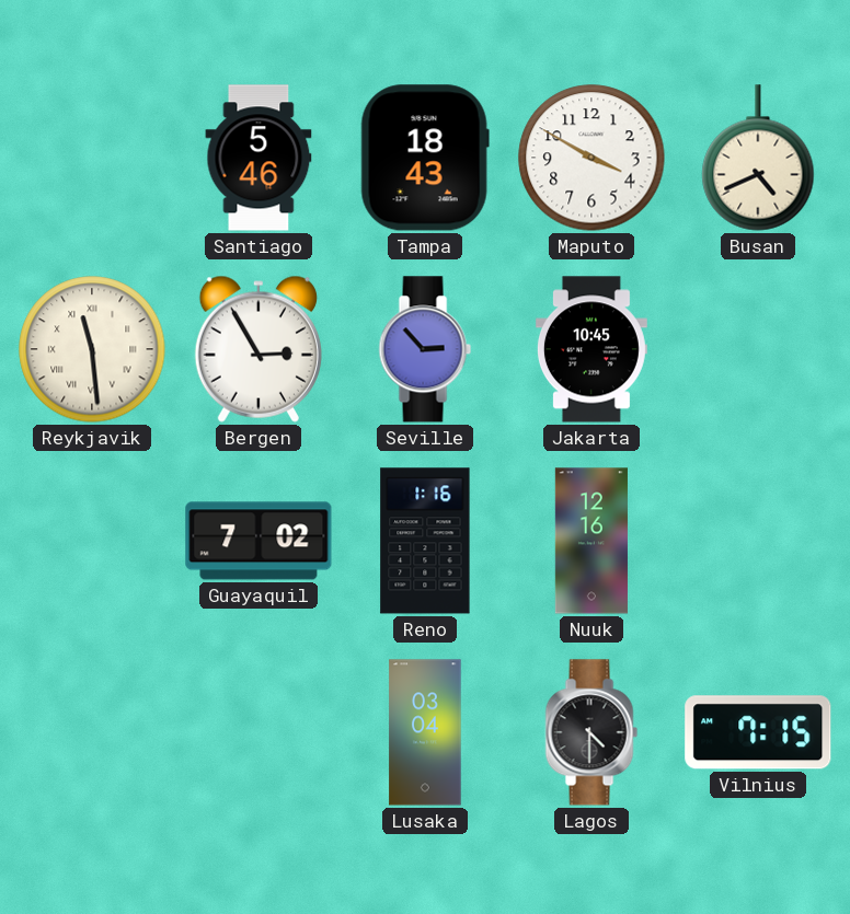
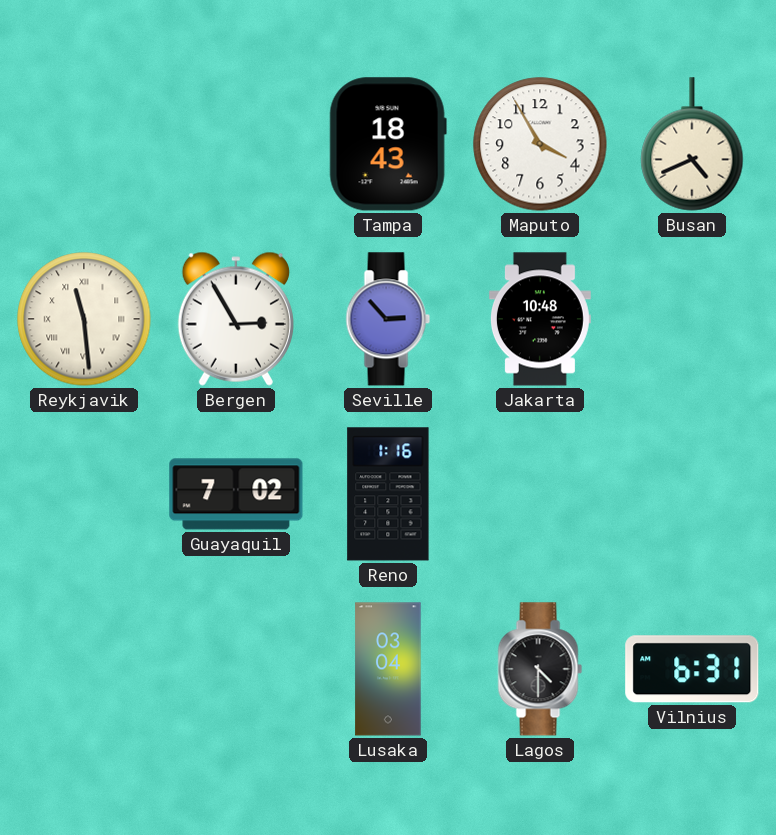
Santiago: 5:46 -> none (259, 158)
Maputo: 3:50 -> 3:55 (540, 144)
Jakarta: 10:45 -> 10:48 (540, 319)
Nuuk: 12:16 -> none (591, 541)
Vilnius: 7:15 -> 6:31 (692, 669)
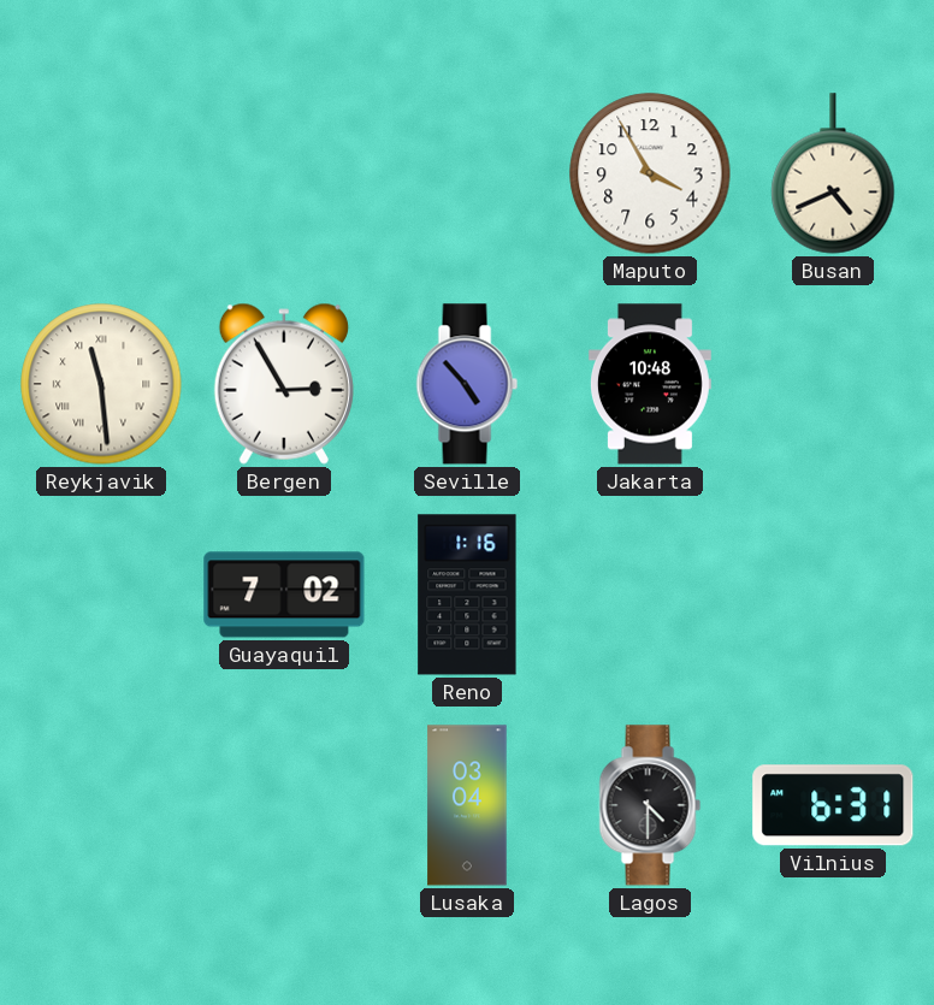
Tampa: 18:43 -> none (388, 144)
Seville: 2:53 -> 4:53 (467, 384)
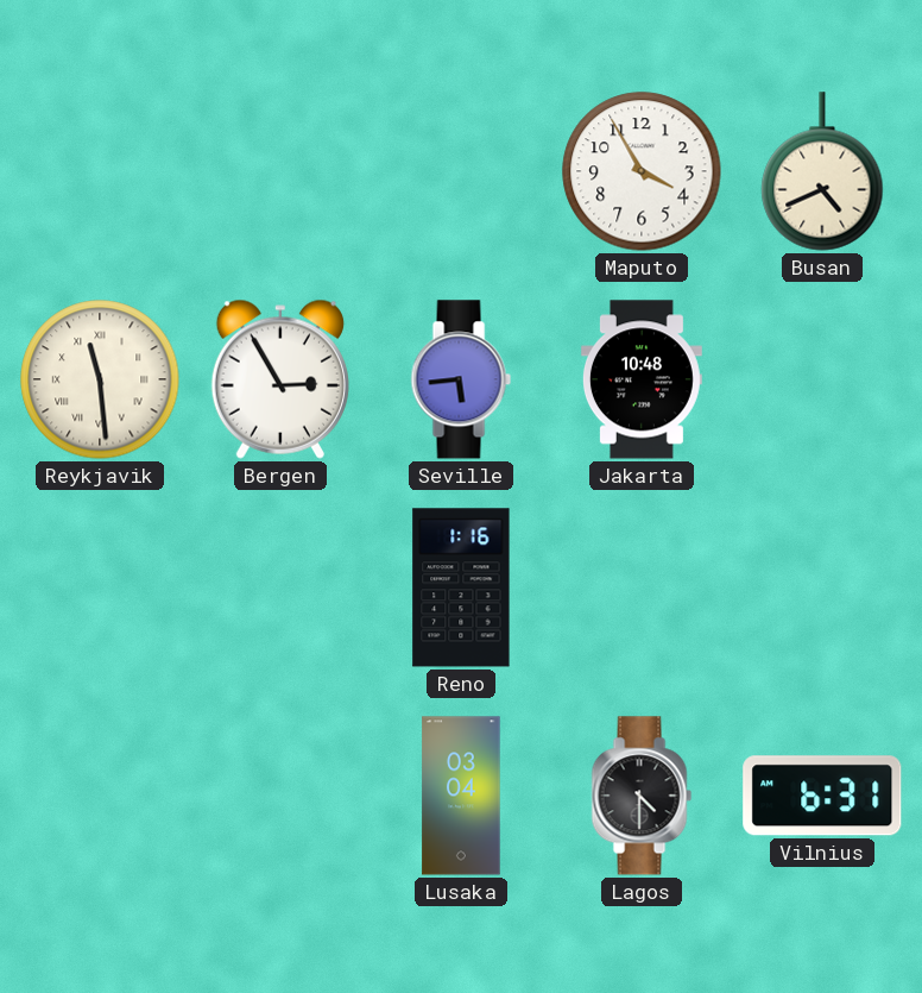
Seville: 4:53 -> 5:44 (461, 379)
Guayaquil: 7:02 -> none (284, 595)
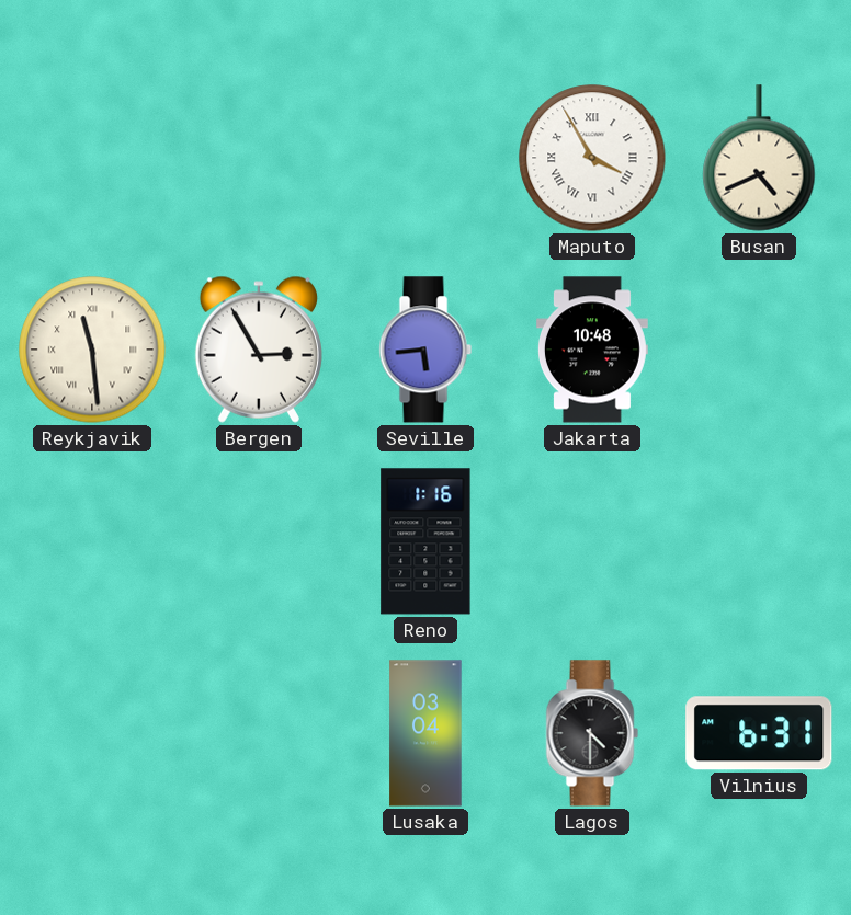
Maputo numerals: Arabic -> Roman (592, 158)
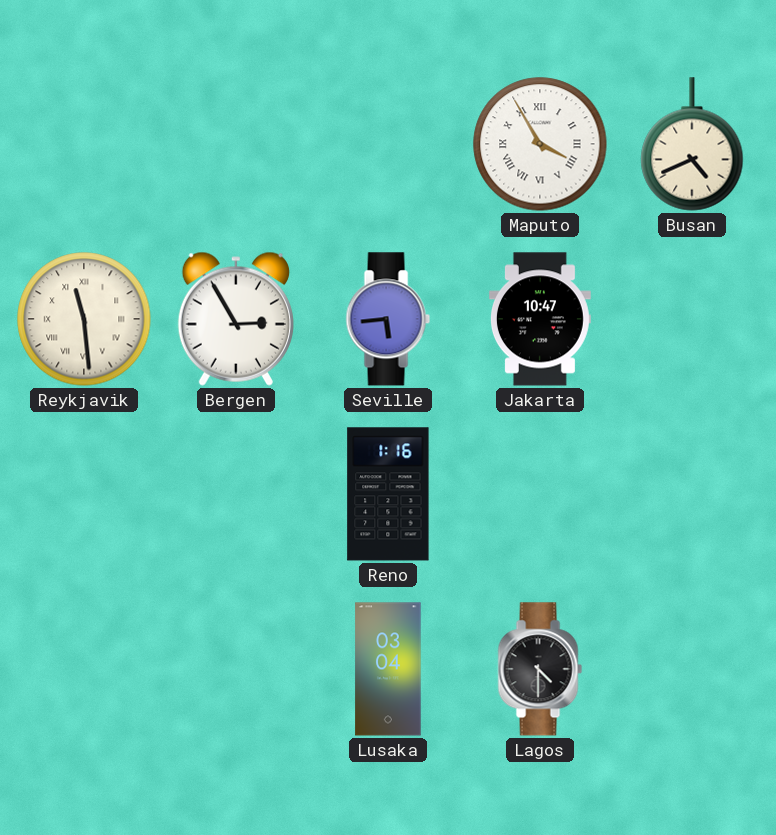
Jakarta: 10:48 -> 10:47 (540, 319)
Vilnius: 6:31 -> none (759, 733)
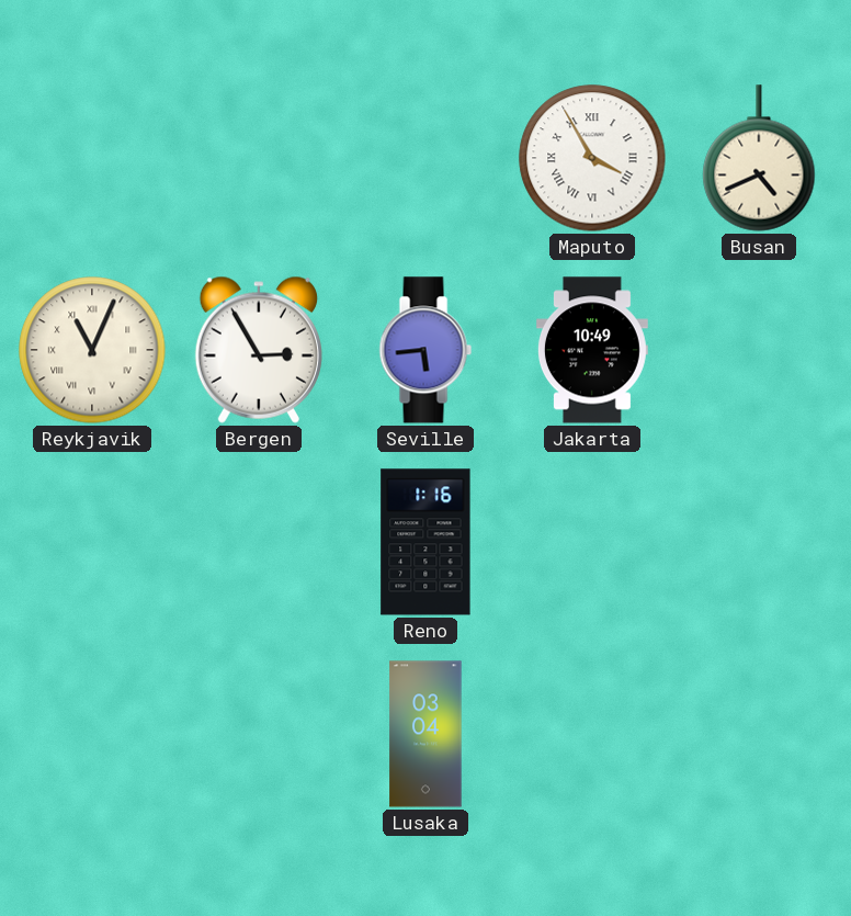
Reykjavik: 11:29 -> 11:04 (92, 350)
Jakarta: 10:47 -> 10:49 (592, 350)
Lagos: 4:30 -> none (540, 669)
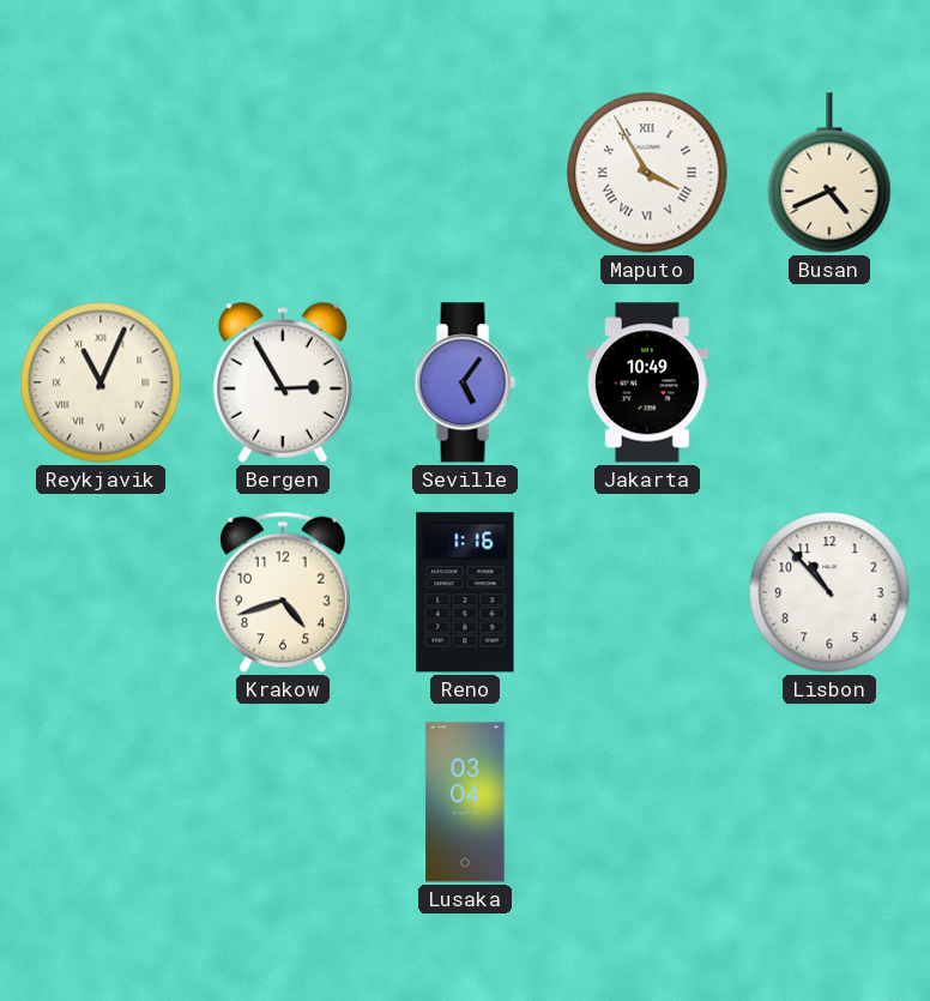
Seville: 5:44 -> 5:06 (465, 382)
Krakow: none -> 4:42 (283, 592)
Lisbon: none -> 10:53 (829, 592)
